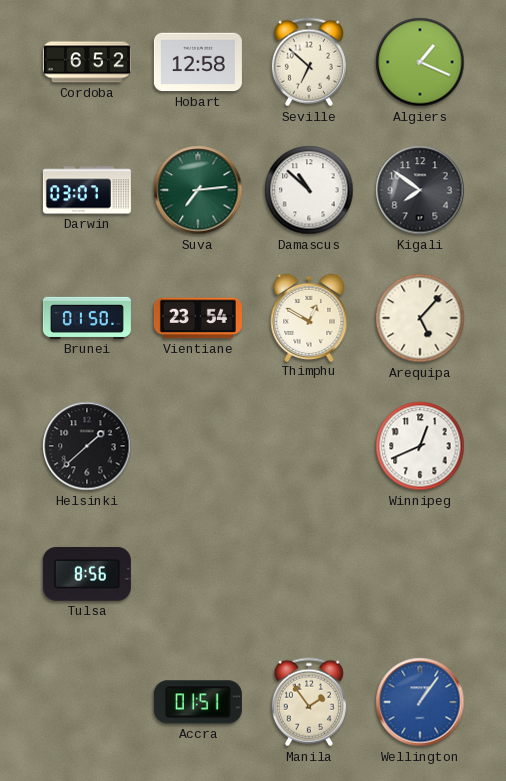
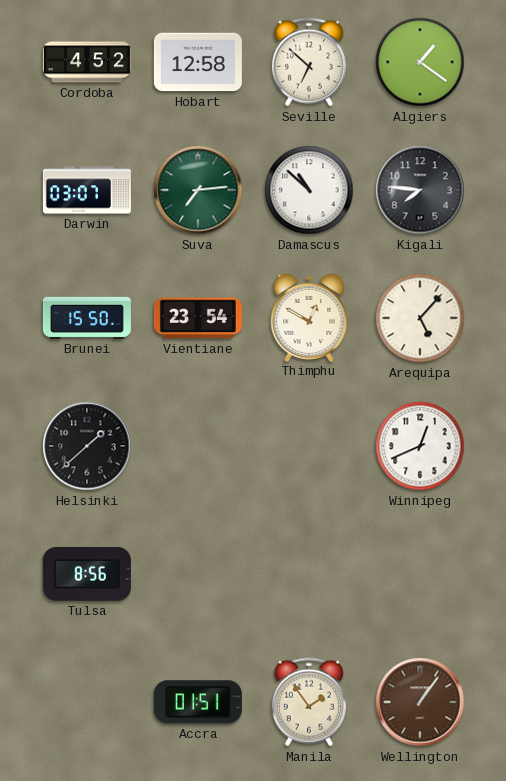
Cordoba: 6:52 -> 4:52 (87, 62)
Algiers: 1:19 -> 1:21 (420, 62)
Kigali: 7:51 -> 7:46 (420, 190)
Brunei: 01:50 -> 15:50 (87, 318)
Wellington dial: blue -> brown (420, 702)
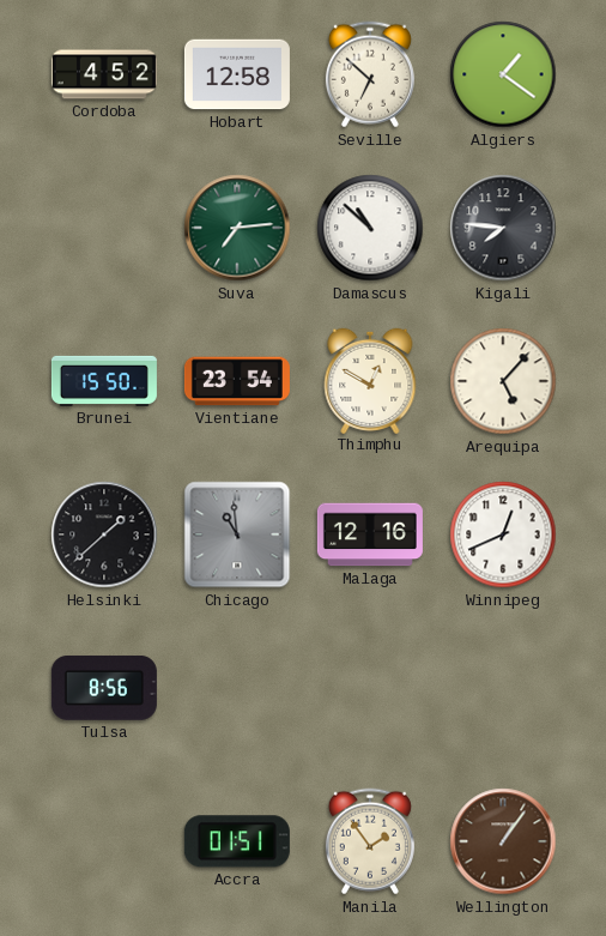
Darwin: 03:07 -> none (87, 190)
Chicago: none -> 10:59 (237, 535)
Malaga: none -> 12:16 (370, 535)
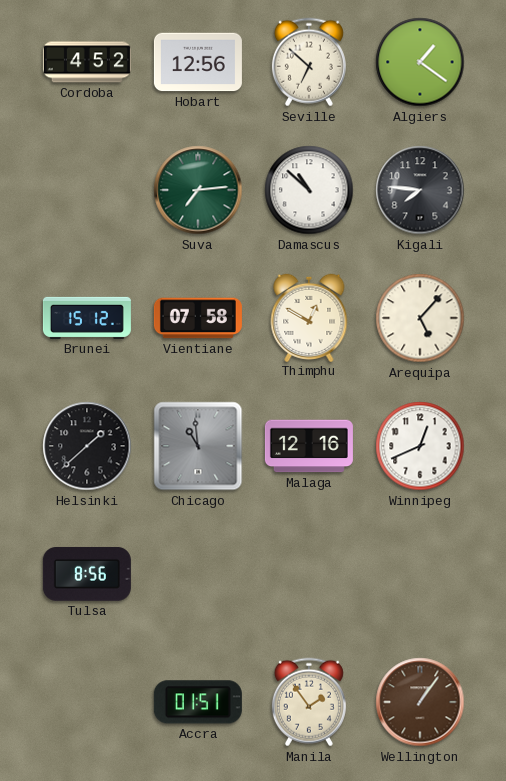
Hobart: 12:58 -> 12:56 (198, 62)
Brunei: 15:50 -> 15:12 (87, 318)
Vientiane: 23:54 -> 07:58 (198, 318)
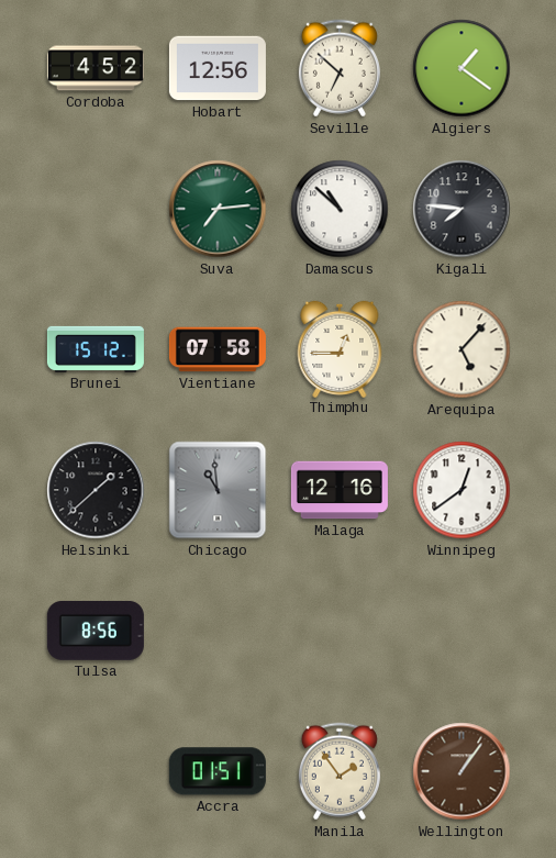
Thimphu: 12:50 -> 12:45 (340, 348)
Winnipeg: 12:41 -> 12:39 (462, 490)
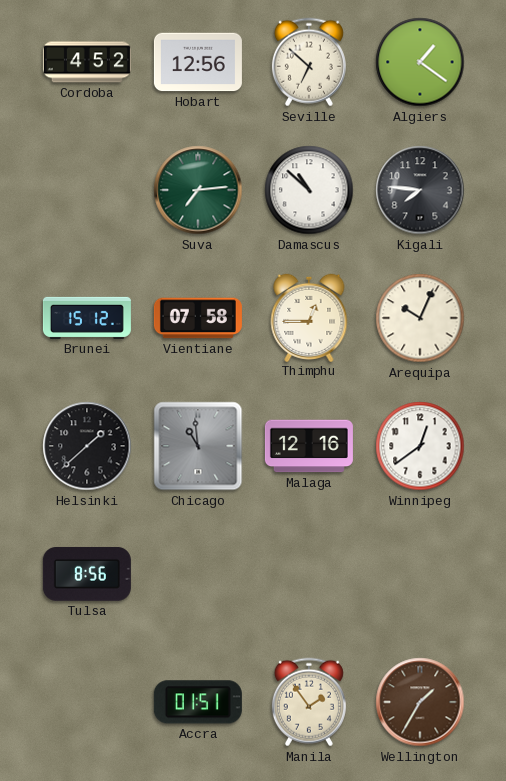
Arequipa: 5:07 -> 10:04 (420, 318)
Wellington: 1:06 -> 1:35 (420, 702)
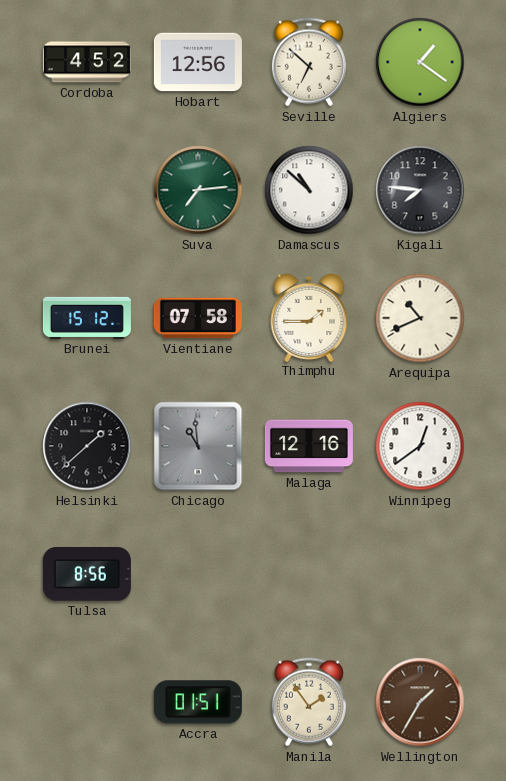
Thimphu: 12:45 -> 1:45 (309, 317)
Arequipa: 10:04 -> 10:41 (420, 318)
